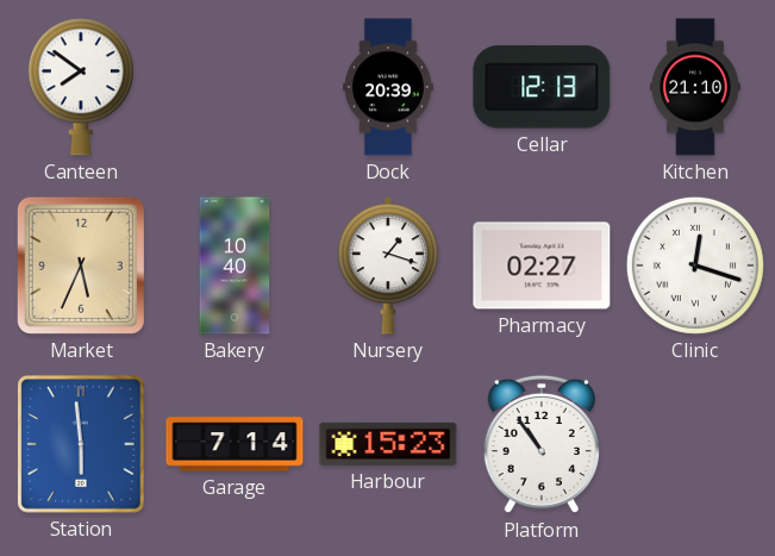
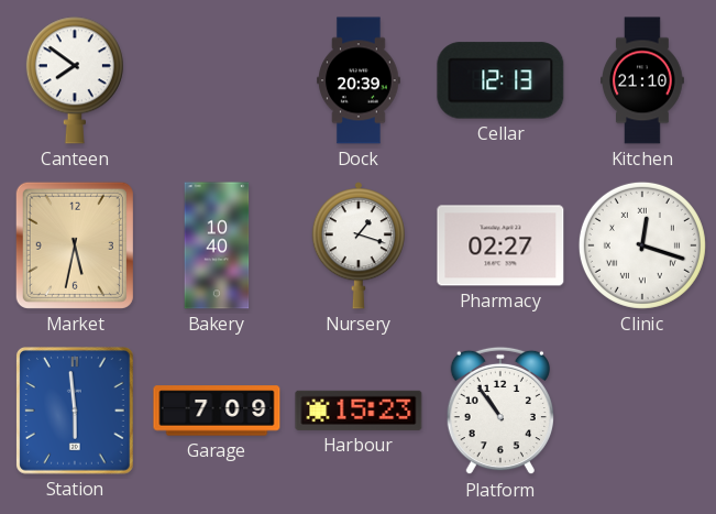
Market: 5:34 -> 5:32 (75, 245)
Garage: 7:14 -> 7:09 (217, 411)
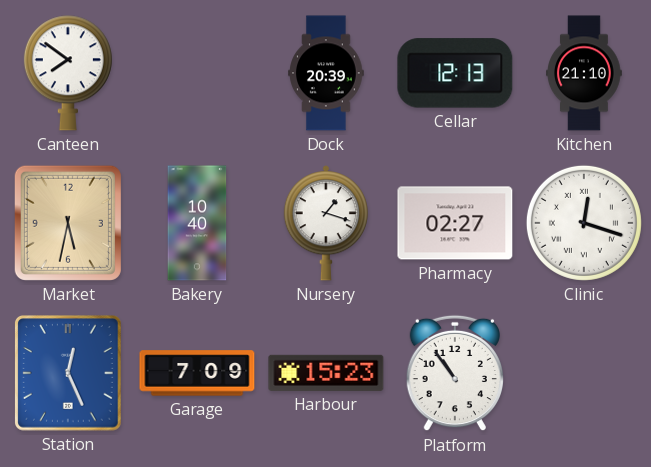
Station: 5:59 -> 12:26 (69, 373)
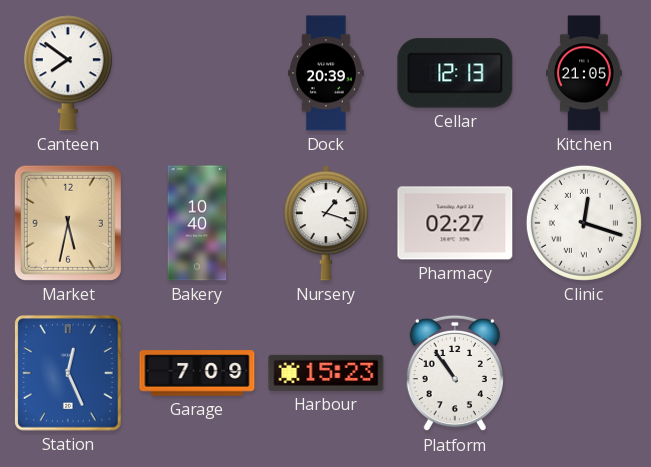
Kitchen: 21:10 -> 21:05 (585, 73)
